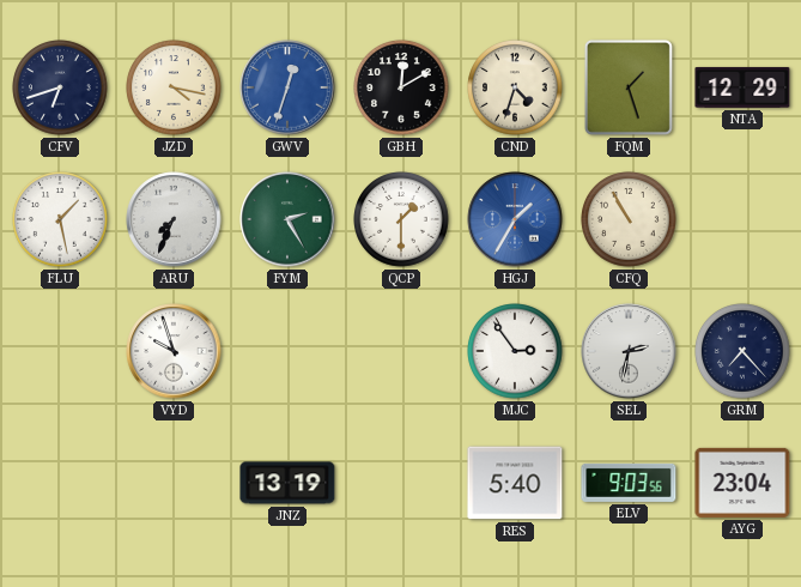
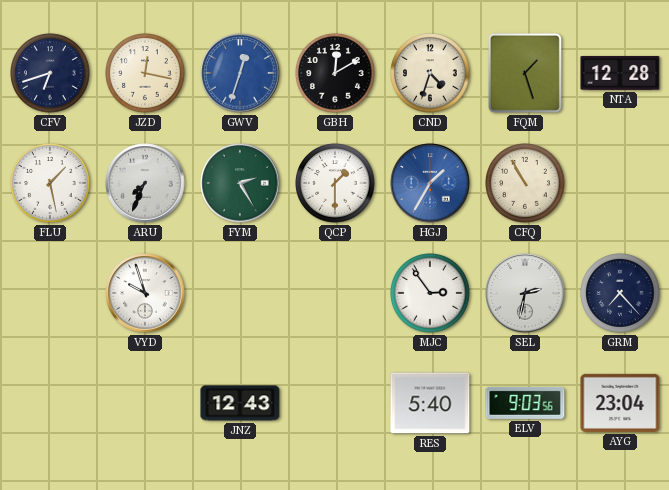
JZD: 4:17 -> 12:17 (145, 73)
NTA: 12:29 -> 12:28 (620, 73)
JNZ: 13:19 -> 12:43 (240, 403)
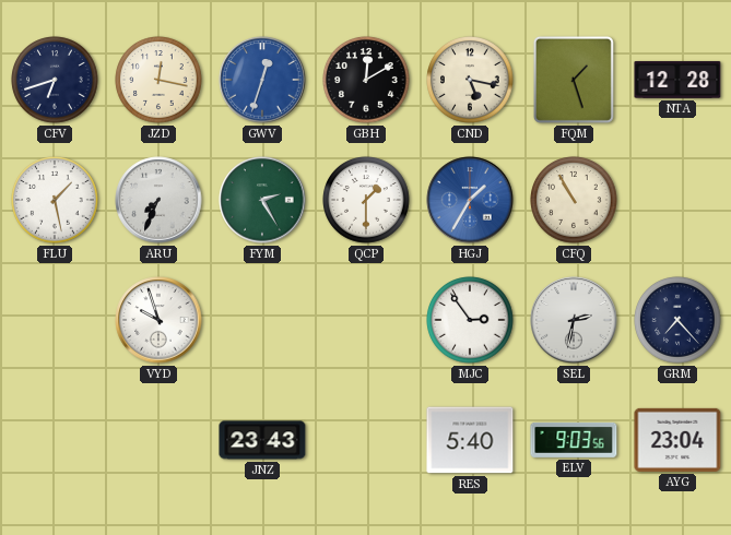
CND: 4:33 -> 5:17 (470, 80)
JNZ: 12:43 -> 23:43 (262, 440)
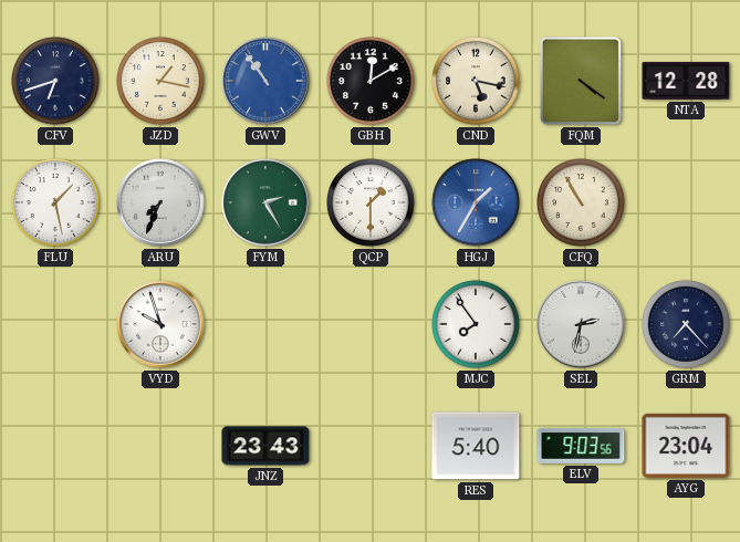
JZD: 12:17 -> 1:17 (160, 81)
GWV: 12:33 -> 10:54 (265, 81)
FQM: 1:27 -> 4:21 (581, 81)
MJC: 2:54 -> 7:54 (476, 324)
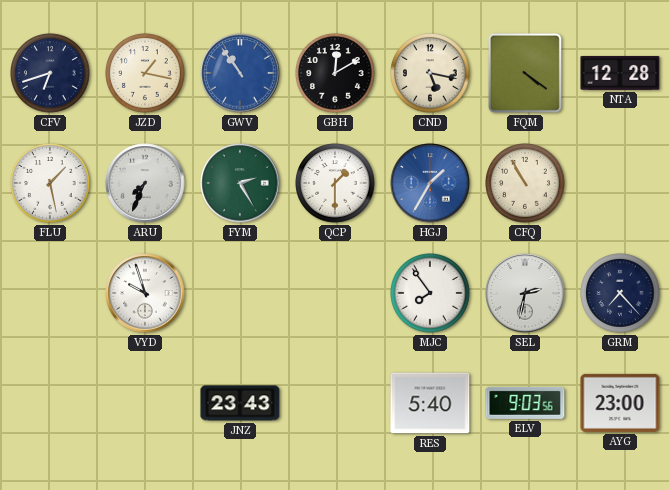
AYG: 23:04 -> 23:00 (620, 403)
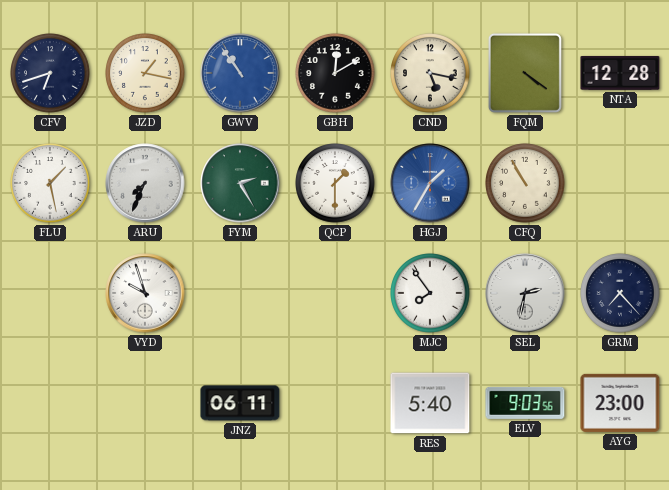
JNZ: 23:43 -> 06:11 (240, 403)
